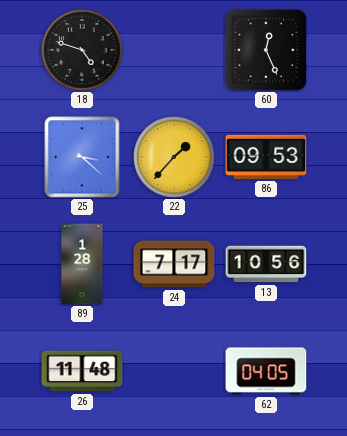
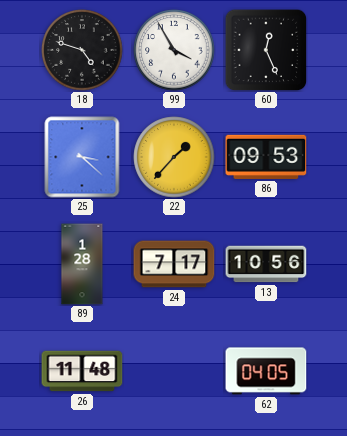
99: none -> 3:55 (174, 50)
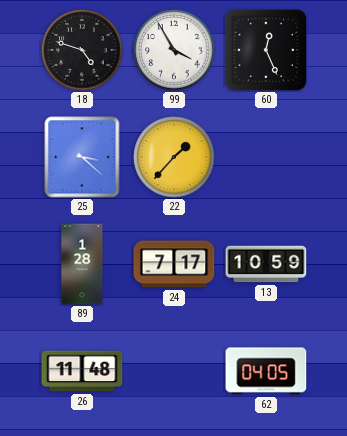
86: 09:53 -> none (266, 157)
13: 10:56 -> 10:59 (266, 264)
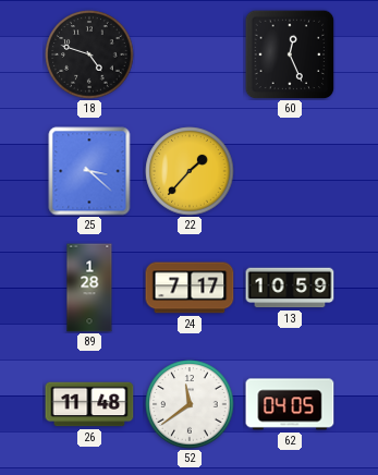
99: 3:55 -> none (174, 50)
52: none -> 11:39 (190, 404)
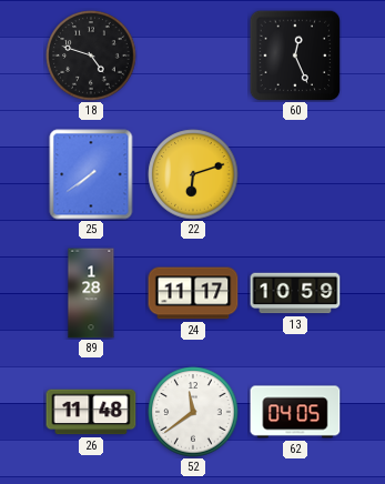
25: 3:22 -> 7:39 (91, 174)
22: 1:37 -> 6:12 (193, 174)
24: 7:17 -> 11:17 (193, 293)
